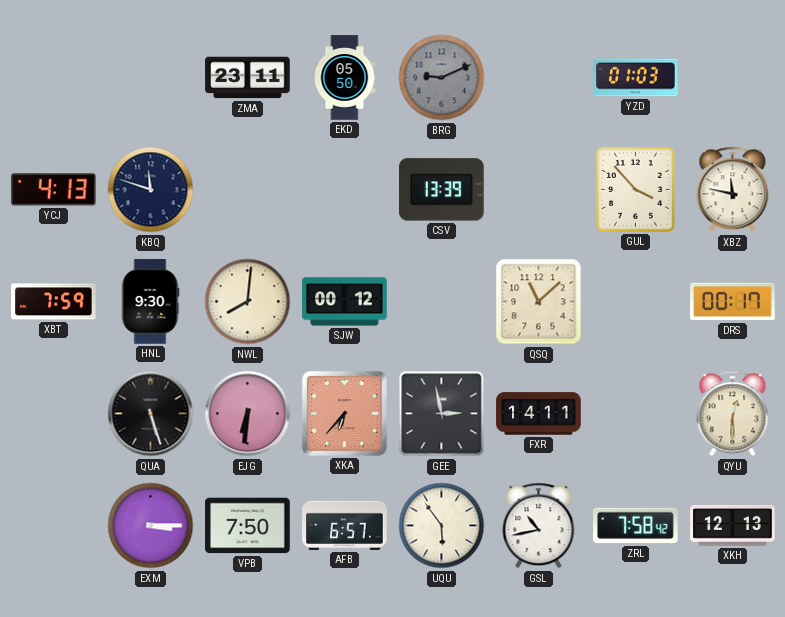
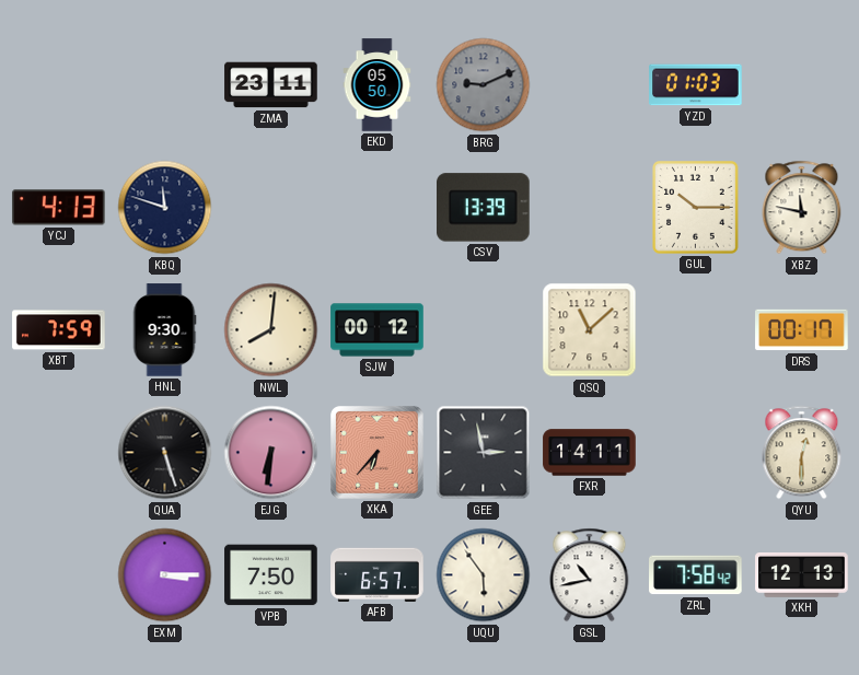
GUL: 3:53 -> 10:15 (696, 208)
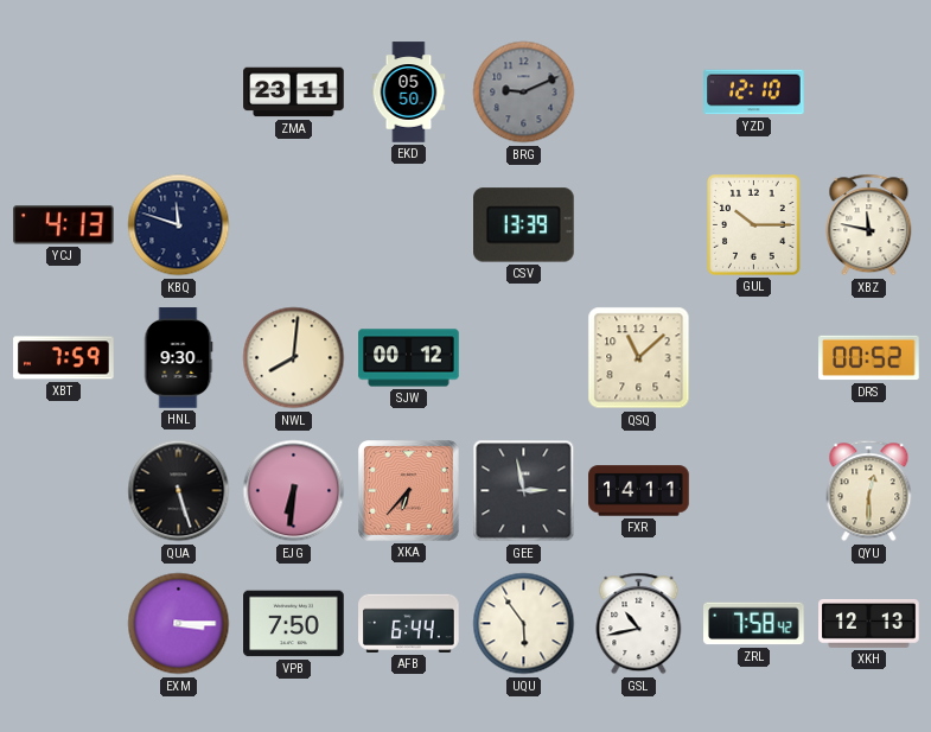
YZD: 01:03 -> 12:10 (754, 93)
DRS: 00:17 -> 00:52 (869, 358)
AFB: 6:57 -> 6:44 (409, 623)
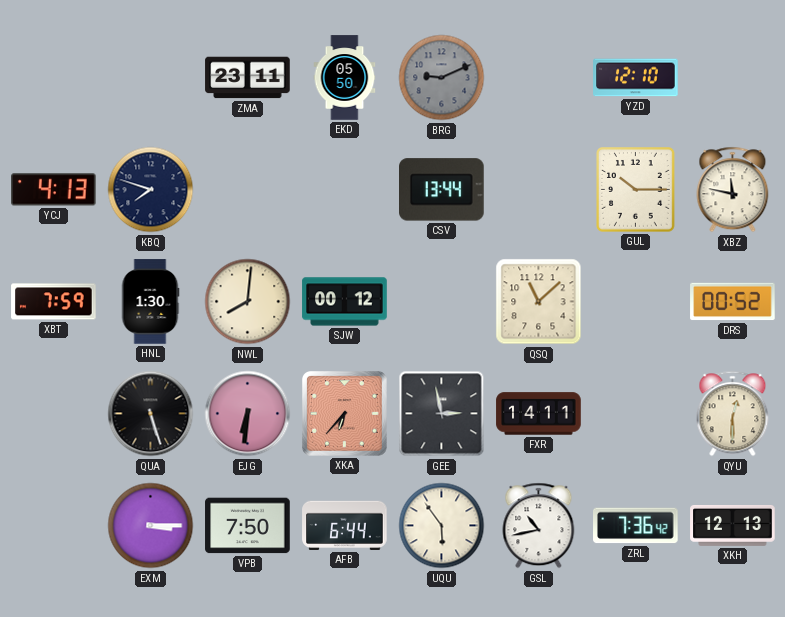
KBQ: 11:48 -> 7:48 (151, 190)
CSV: 13:39 -> 13:44 (442, 190)
HNL: 9:30 -> 1:30 (150, 302)
ZRL: 7:58 -> 7:36 (636, 526)
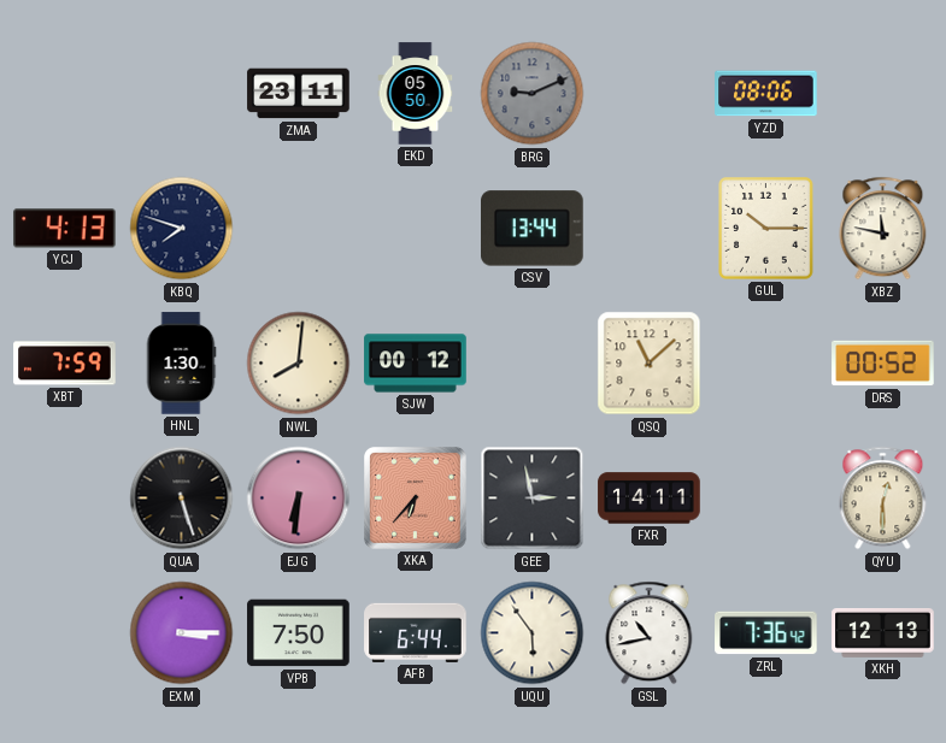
YZD: 12:10 -> 08:06 (766, 94)
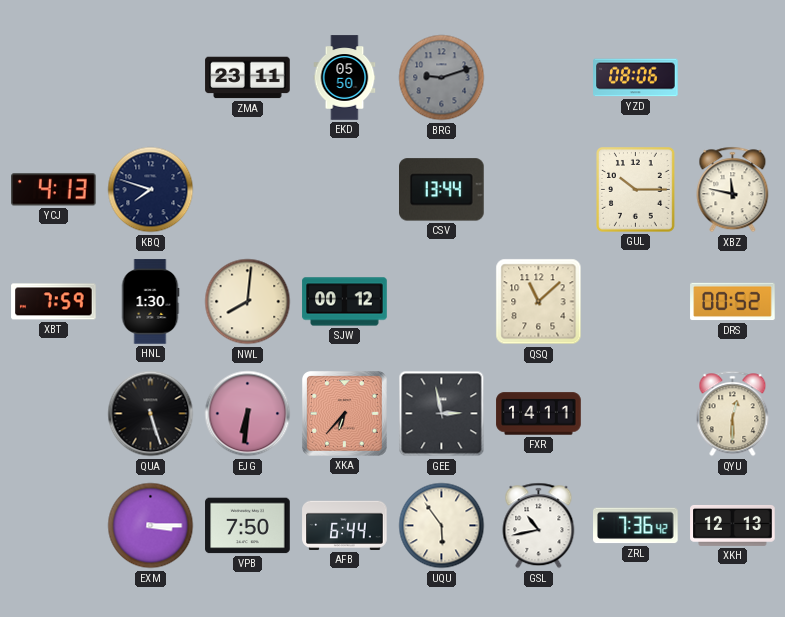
BRG: 9:11 -> 9:12 (442, 78)
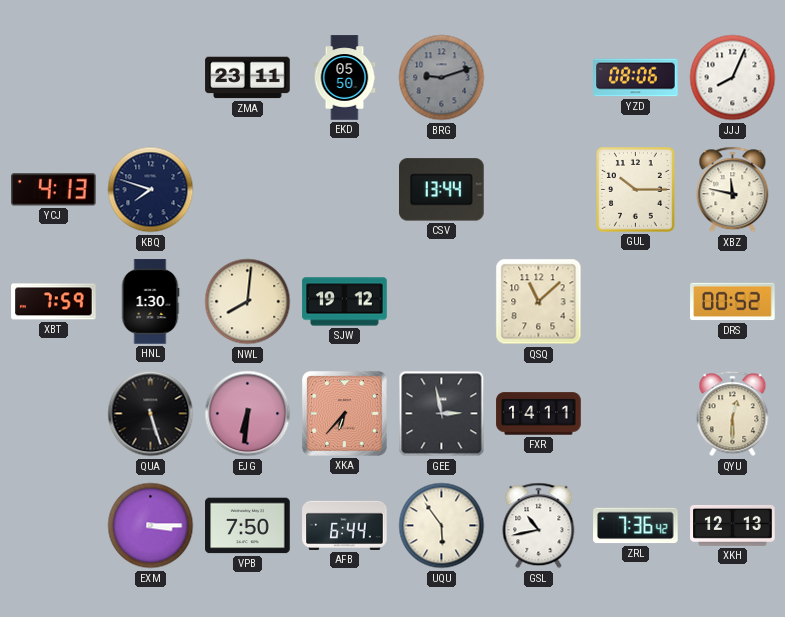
JJJ: none -> 8:04 (733, 78)
SJW: 00:12 -> 19:12 (345, 302)
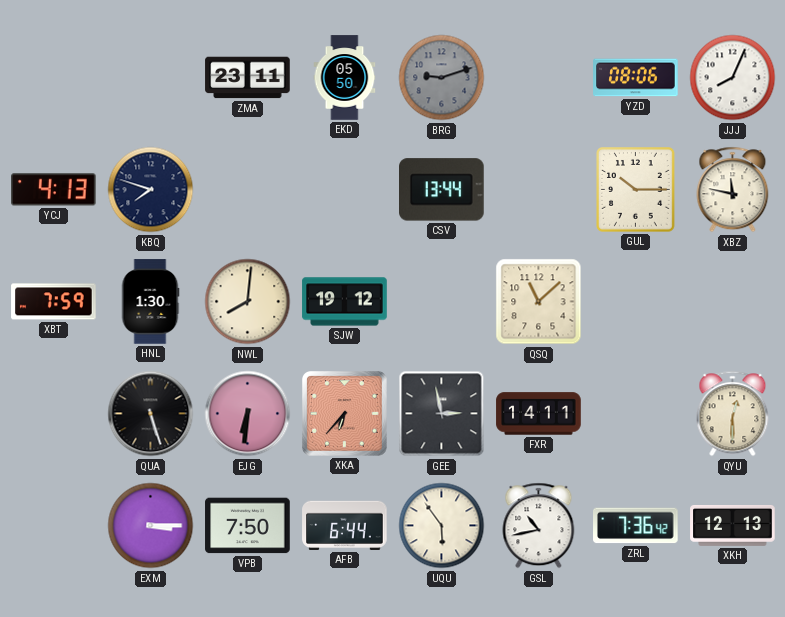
DRS: 00:52 -> none (733, 302)
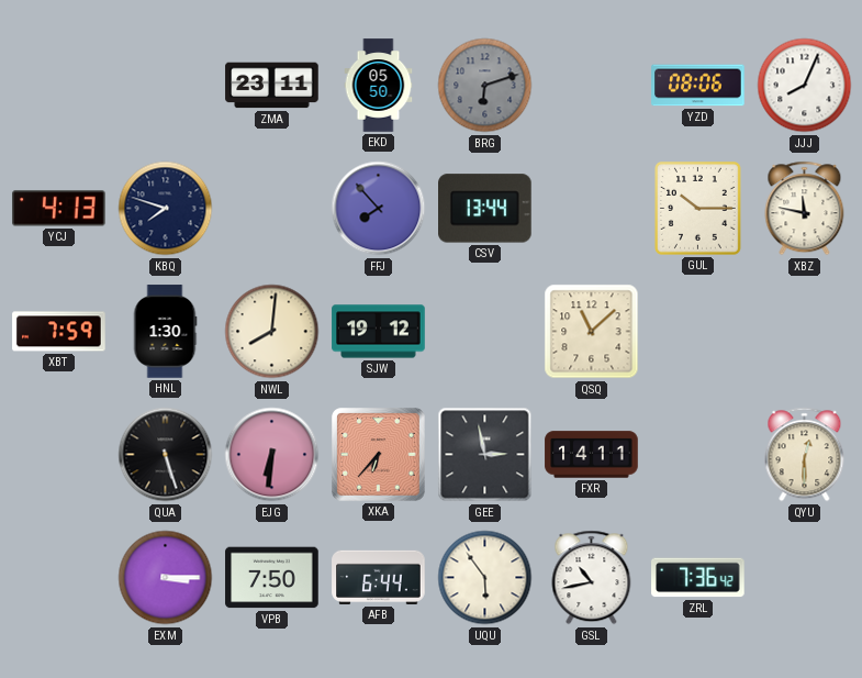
BRG: 9:12 -> 6:12 (485, 86)
FFJ: none -> 7:53 (379, 209)
XKH: 12:13 -> none (733, 526)
